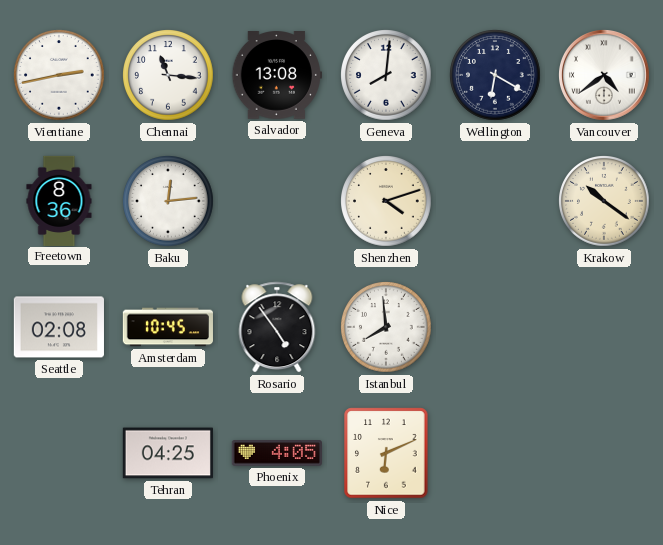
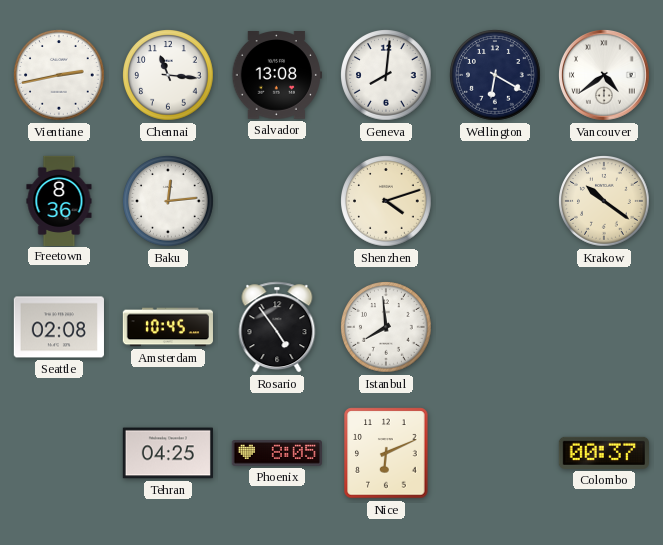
Phoenix: 4:05 -> 8:05 (277, 453)
Colombo: none -> 00:37 (604, 453)
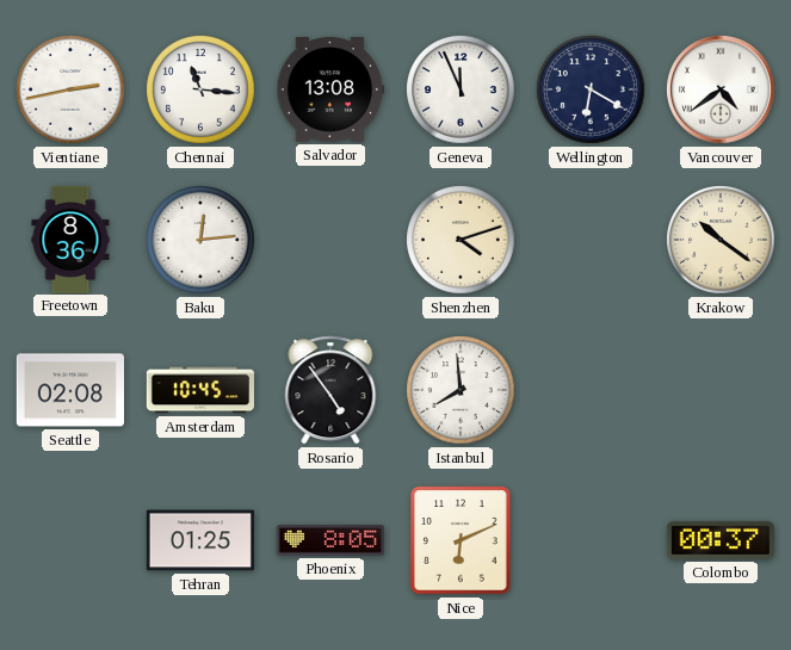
Geneva: 8:01 -> 11:56 (462, 89)
Tehran: 04:25 -> 01:25 (200, 540)
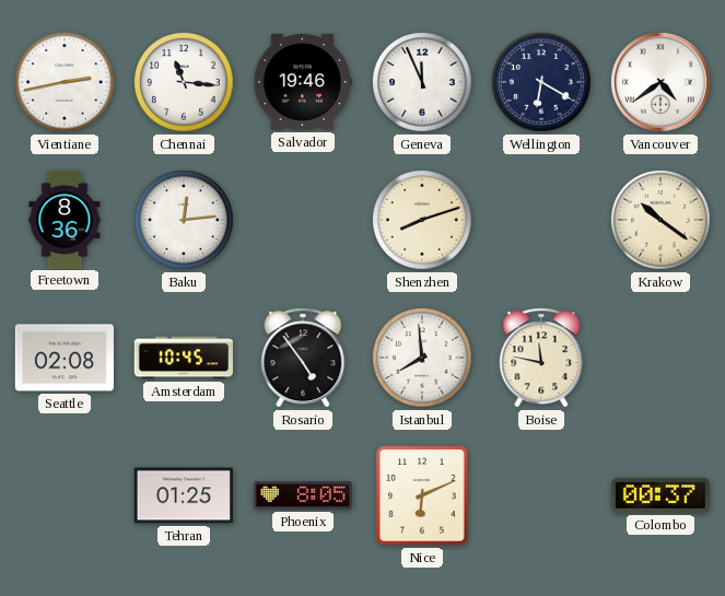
Salvador: 13:08 -> 19:46 (303, 83)
Shenzhen: 4:12 -> 8:12 (423, 220)
Boise: none -> 11:47 (541, 358)
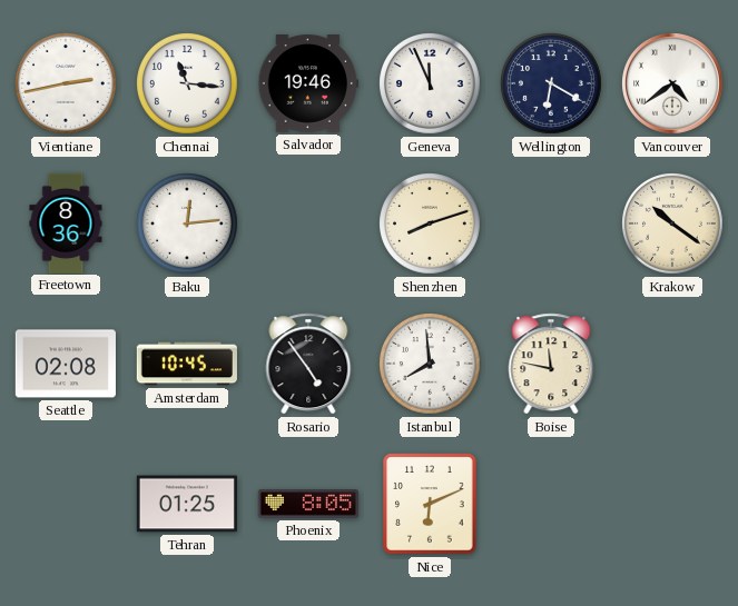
Colombo: 00:37 -> none (660, 495)
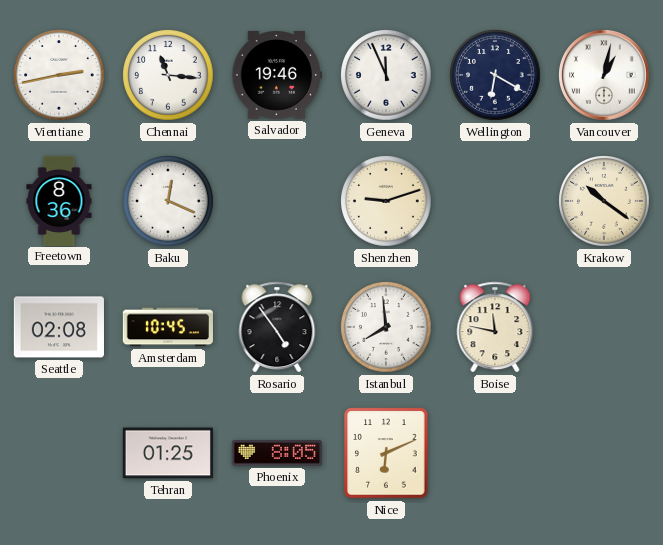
Vancouver: 4:39 -> 1:02 (605, 76)
Baku: 12:14 -> 12:19 (169, 201)
Shenzhen: 8:12 -> 9:12 (387, 201)
